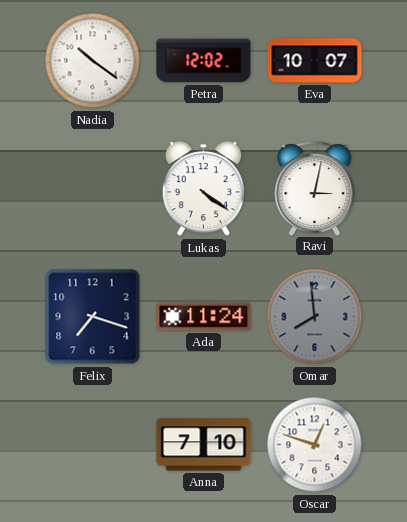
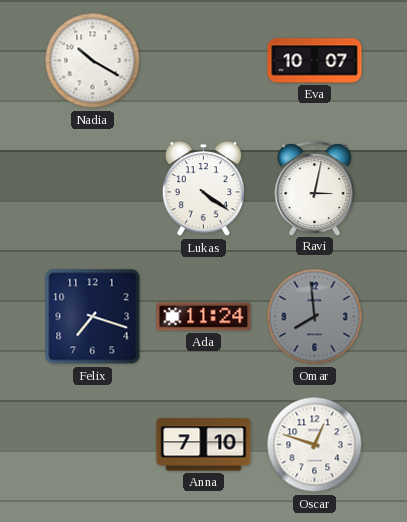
Nadia: 10:21 -> 10:20 (93, 61)
Petra: 12:02 -> none (204, 61)
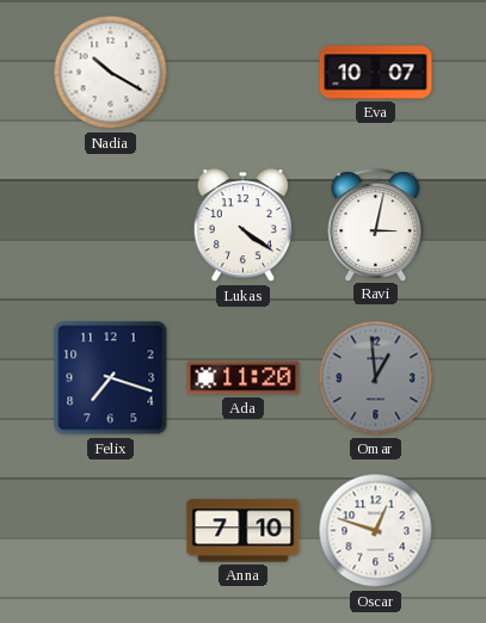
Ada: 11:24 -> 11:20 (244, 378)
Omar: 7:59 -> 12:59 (376, 378)
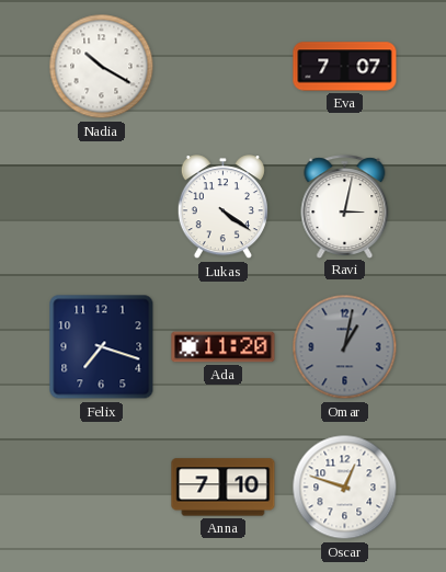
Eva: 10:07 -> 7:07 (345, 67)
Omar: 12:59 -> 1:02 (345, 347)
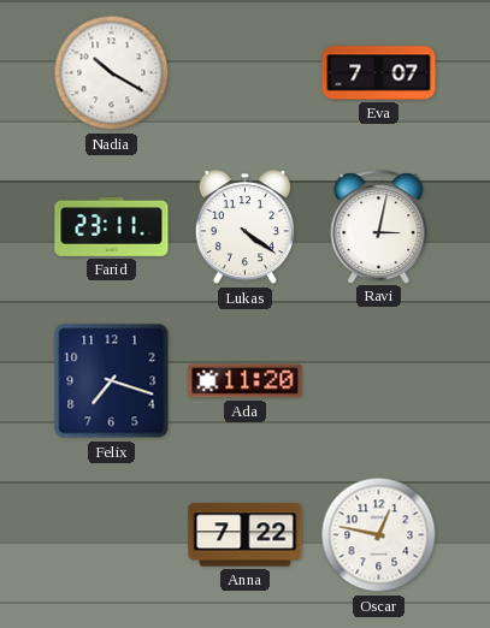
Farid: none -> 23:11 (112, 226)
Omar: 1:02 -> none (345, 347)
Anna: 7:10 -> 7:22 (246, 535)
Oscar: 12:48 -> 12:47 (379, 535)
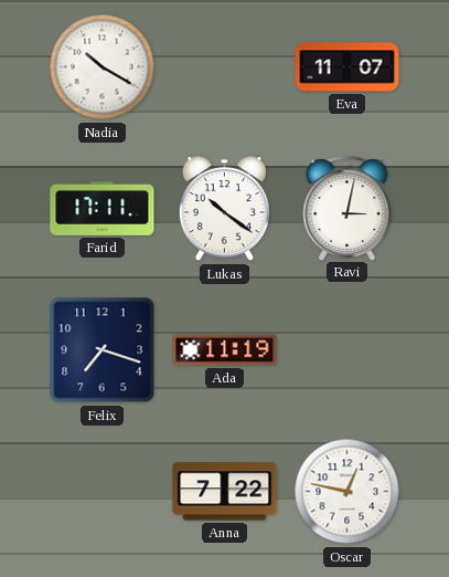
Eva: 7:07 -> 11:07 (348, 67)
Farid: 23:11 -> 17:11 (103, 208)
Lukas: 4:21 -> 10:21 (224, 209)
Ada: 11:20 -> 11:19 (225, 350)
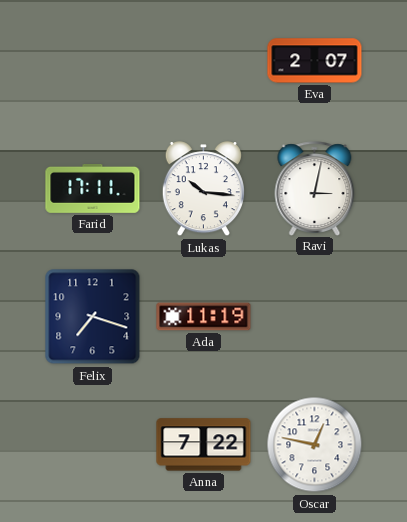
Nadia: 10:20 -> none (103, 67)
Eva: 11:07 -> 2:07 (315, 61)
Lukas: 10:21 -> 10:16 (203, 189)
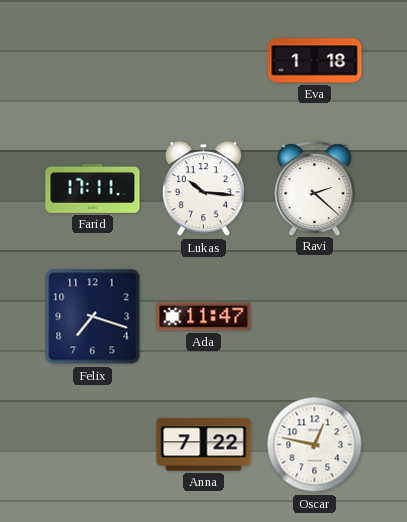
Eva: 2:07 -> 1:18 (315, 61)
Ravi: 3:02 -> 2:22 (315, 188)
Ada: 11:19 -> 11:47 (204, 317)
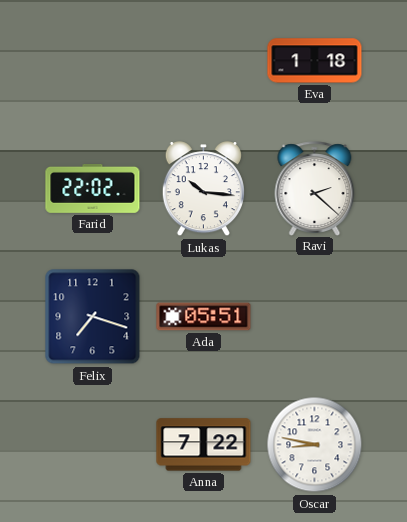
Farid: 17:11 -> 22:02 (93, 188)
Ada: 11:47 -> 05:51 (204, 317)
Oscar: 12:47 -> 8:47 (315, 445)
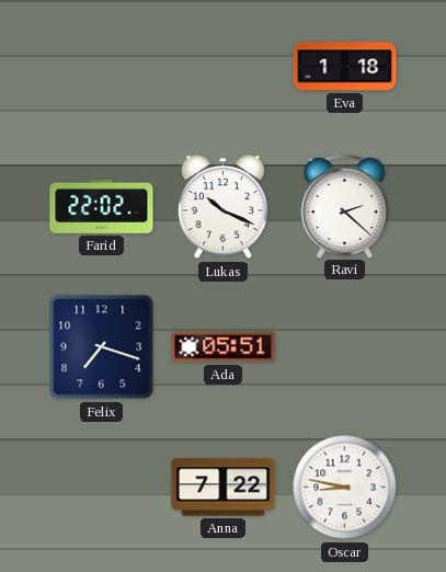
Lukas: 10:16 -> 10:19 (222, 207)
